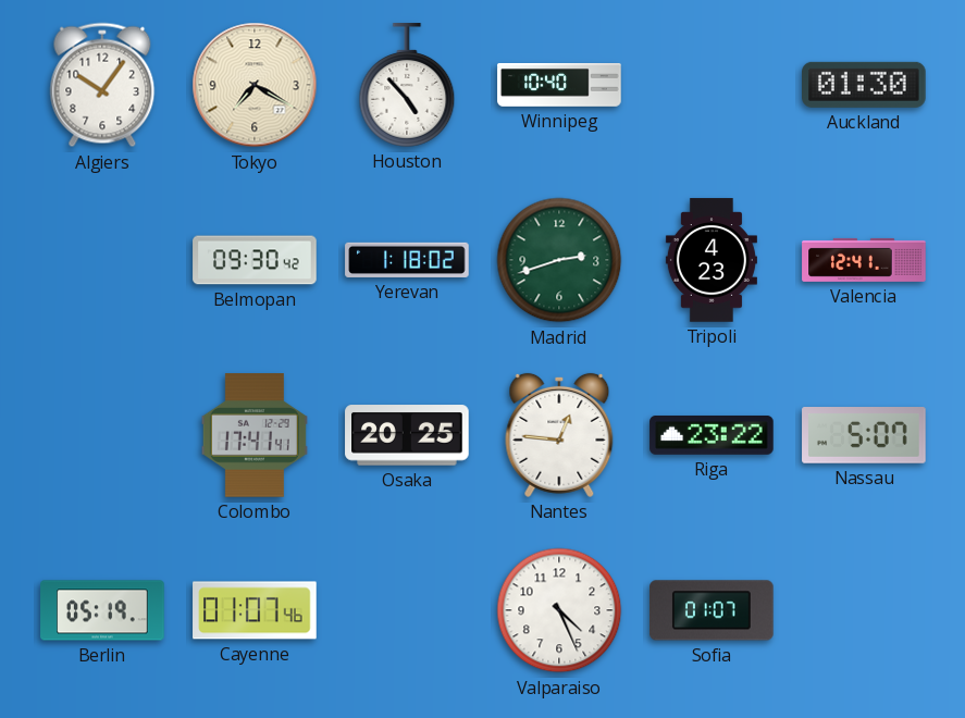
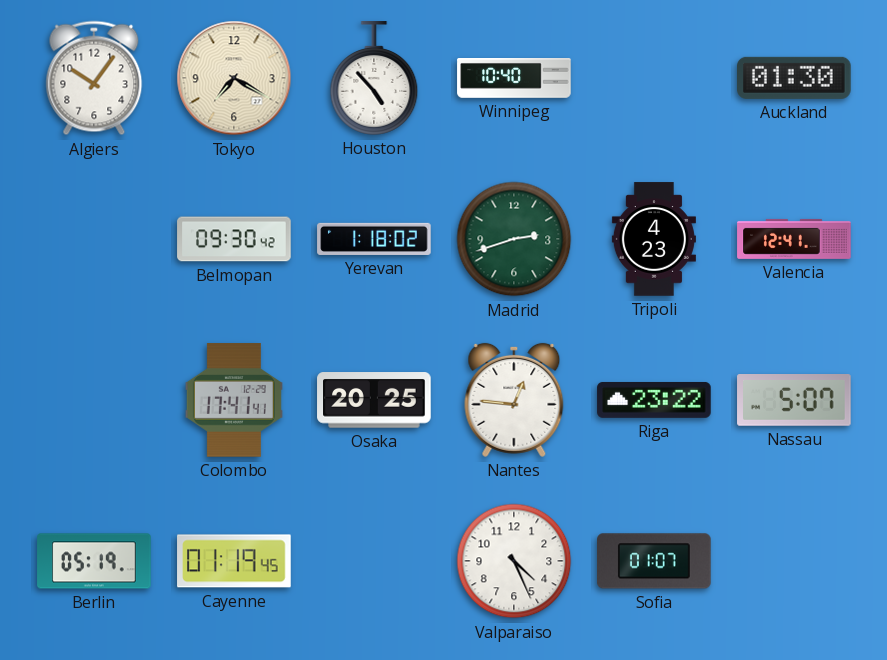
Cayenne: 01:07 -> 01:19 (234, 561)
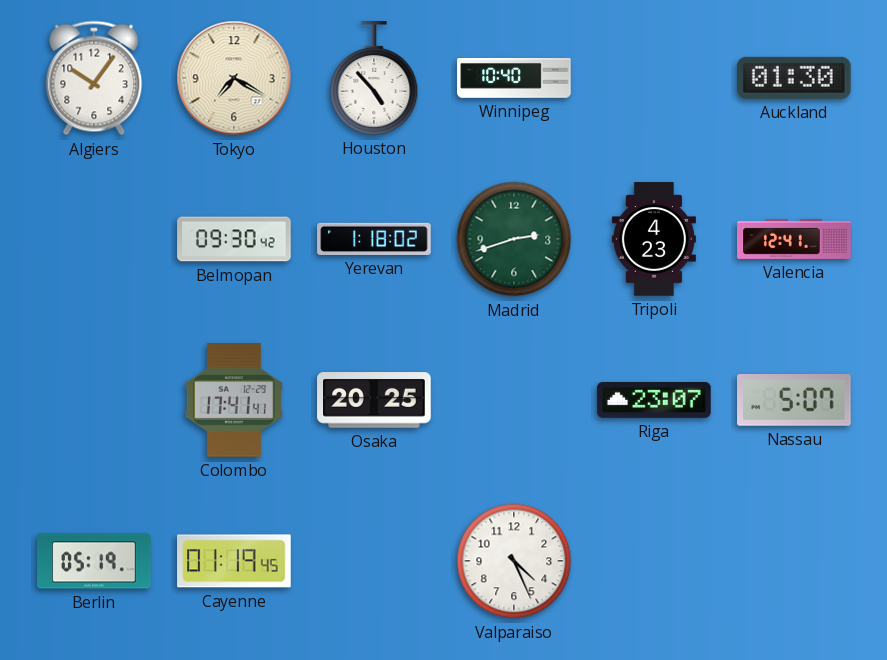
Nantes: 12:46 -> none (514, 400)
Riga: 23:22 -> 23:07 (654, 400)
Sofia: 01:07 -> none (654, 561)
